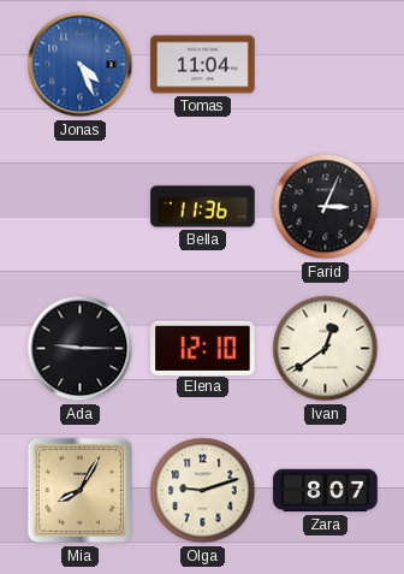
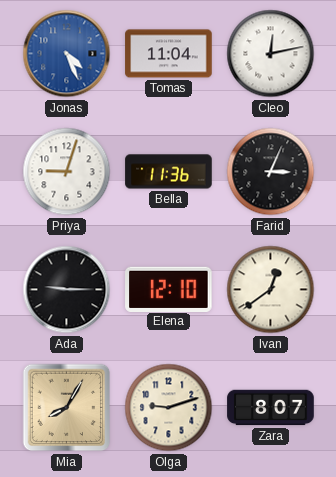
Cleo: none -> 12:13 (271, 54)
Priya: none -> 9:03 (67, 172)
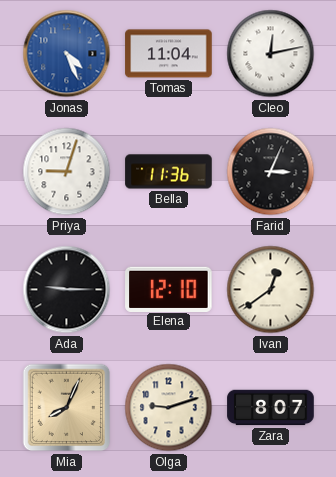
Mia: 8:05 -> 8:04 (67, 408)
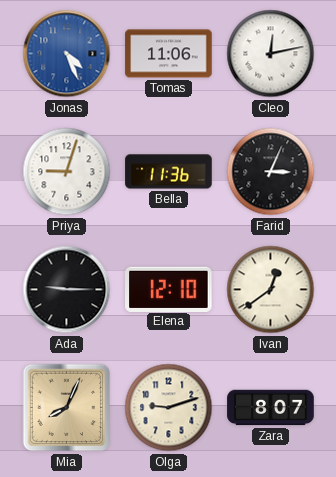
Tomas: 11:04 -> 11:06 (169, 54)
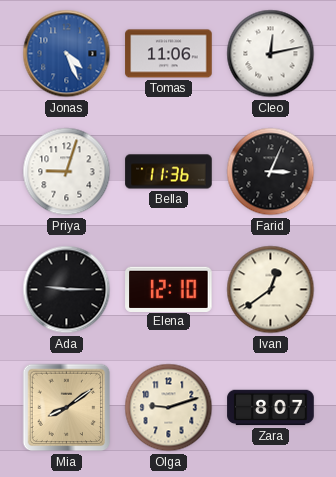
Mia: 8:04 -> 8:09 (67, 408)
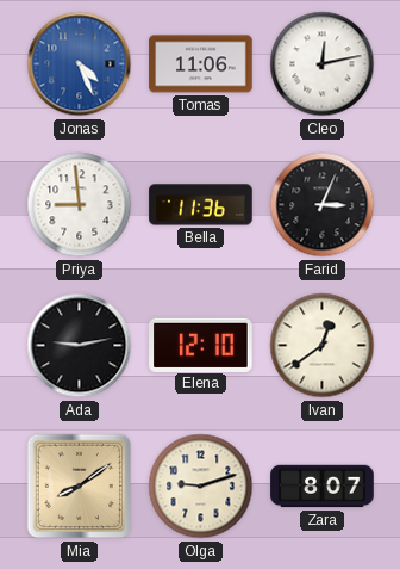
Priya: 9:03 -> 8:59 (80, 205)
Ada: 9:15 -> 9:13 (80, 346)
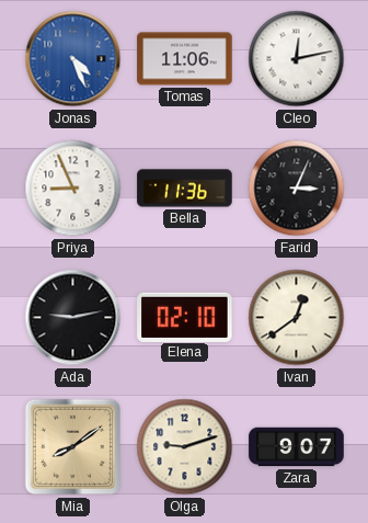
Priya: 8:59 -> 8:56 (73, 189)
Elena: 12:10 -> 02:10 (185, 317)
Zara: 8:07 -> 9:07 (297, 447)
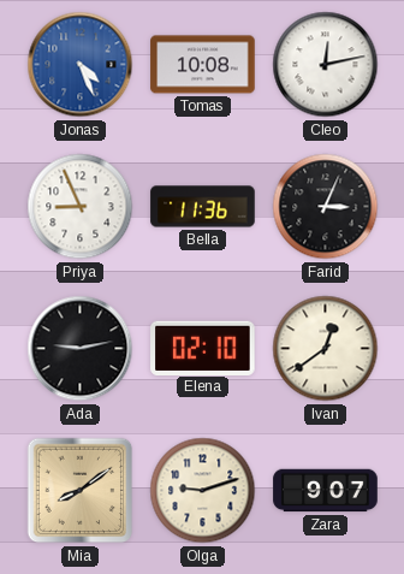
Tomas: 11:06 -> 10:08 (203, 65)
